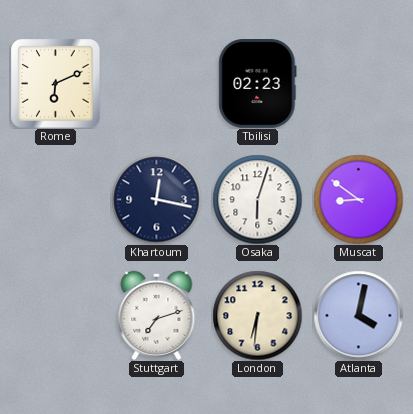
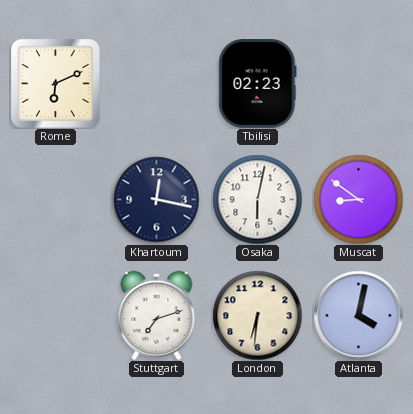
Osaka: 6:03 -> 6:02 (257, 199)
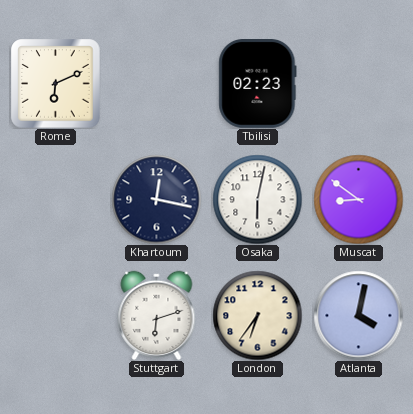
Stuttgart: 7:12 -> 6:12 (157, 315)
London: 6:31 -> 6:36 (257, 315)
